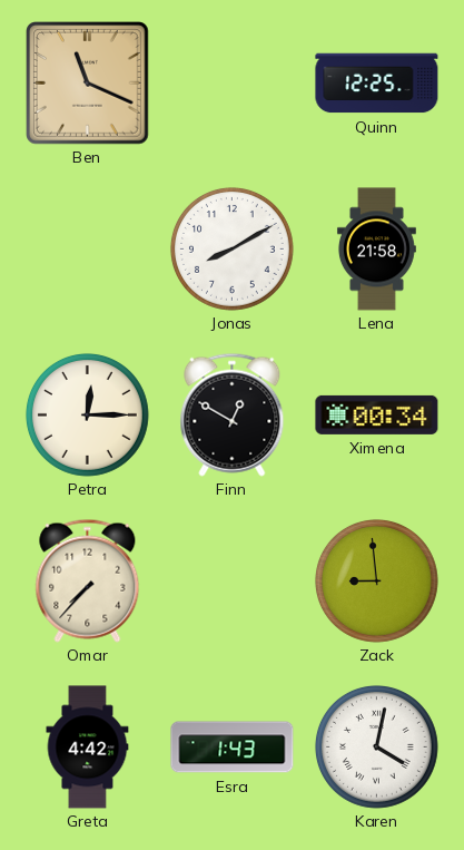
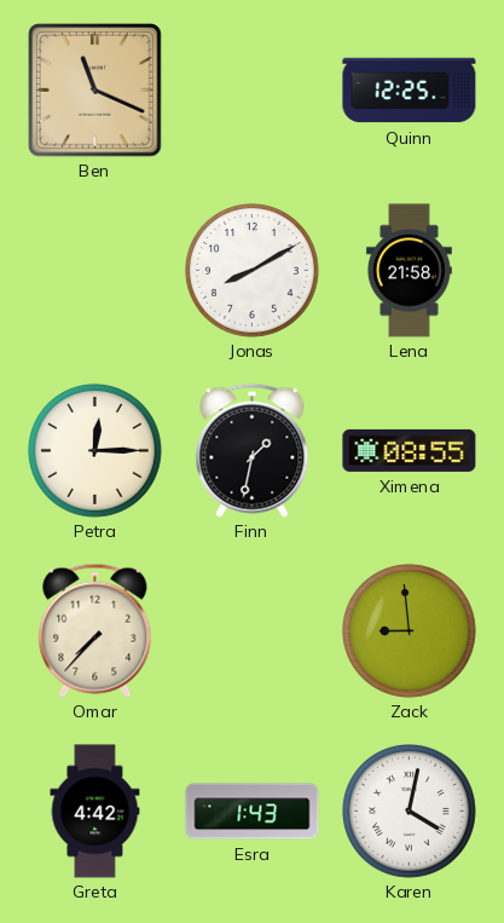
Finn: 12:50 -> 1:32 (253, 450)
Ximena: 00:34 -> 08:55 (410, 450)
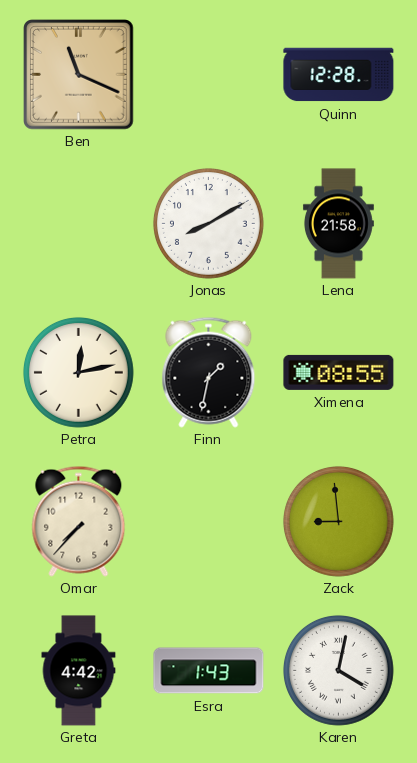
Quinn: 12:25 -> 12:28 (339, 75)
Petra: 12:15 -> 12:13 (78, 372)
